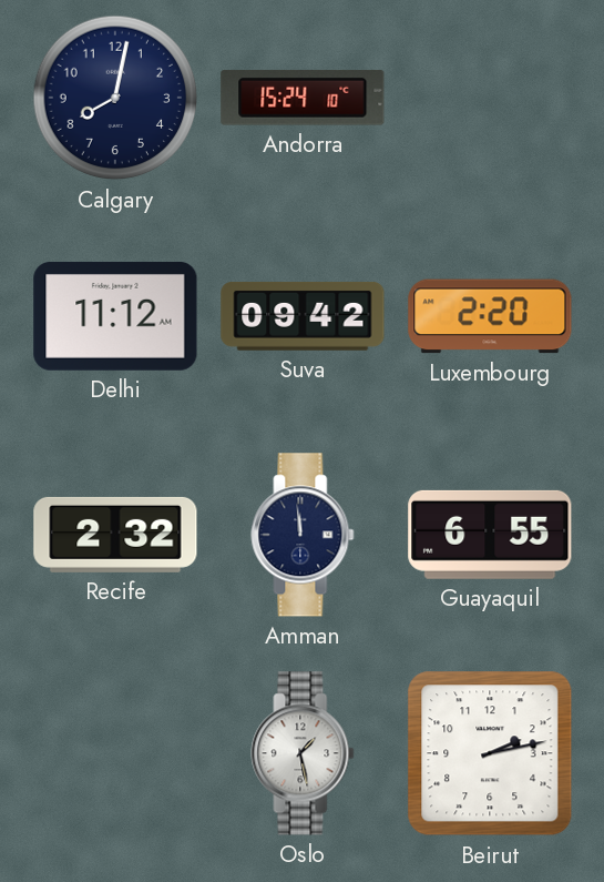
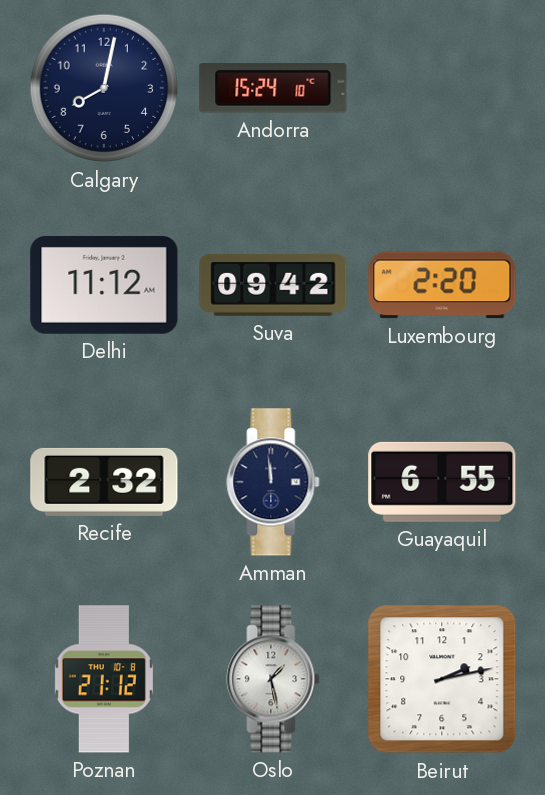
Poznan: none -> 21:12 (104, 679)
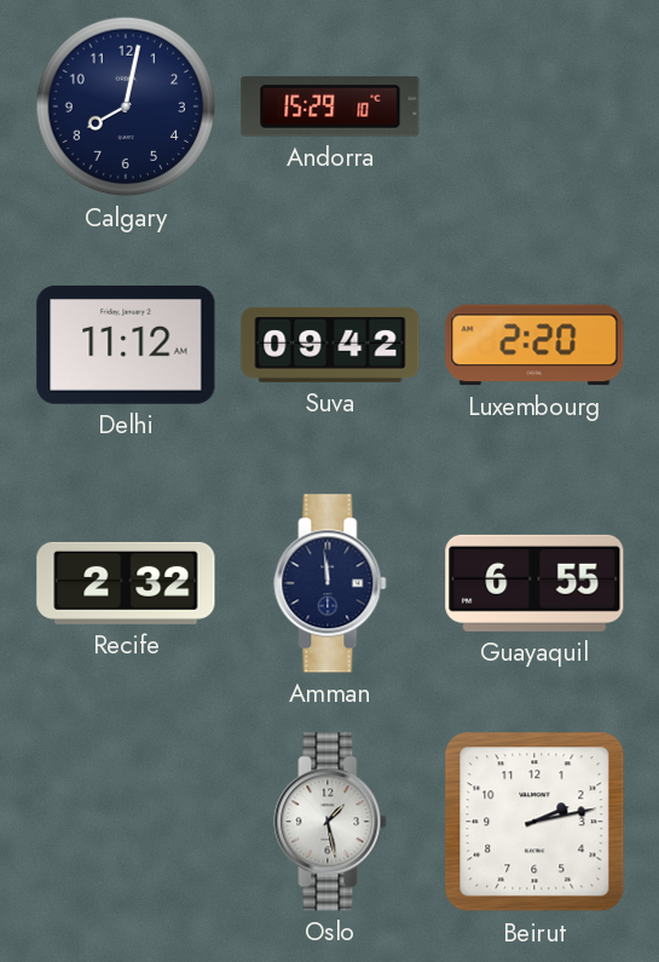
Andorra: 15:24 -> 15:29 (330, 108)
Poznan: 21:12 -> none (104, 679)
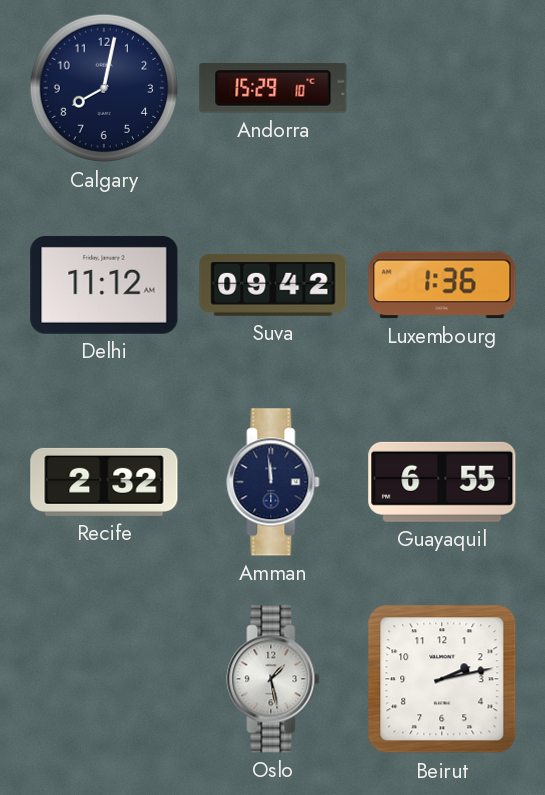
Luxembourg: 2:20 -> 1:36 (442, 285)
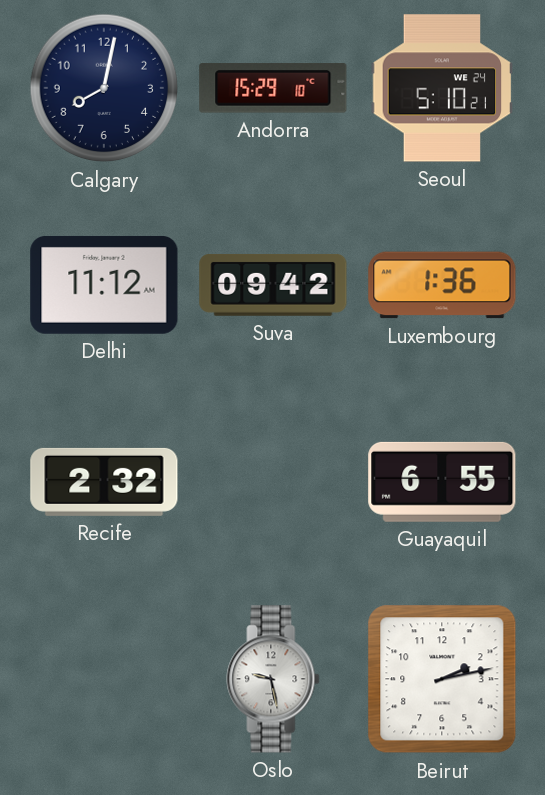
Seoul: none -> 5:10 (442, 88)
Amman: 11:59 -> none (273, 482)
Oslo: 1:28 -> 9:28 (273, 679)
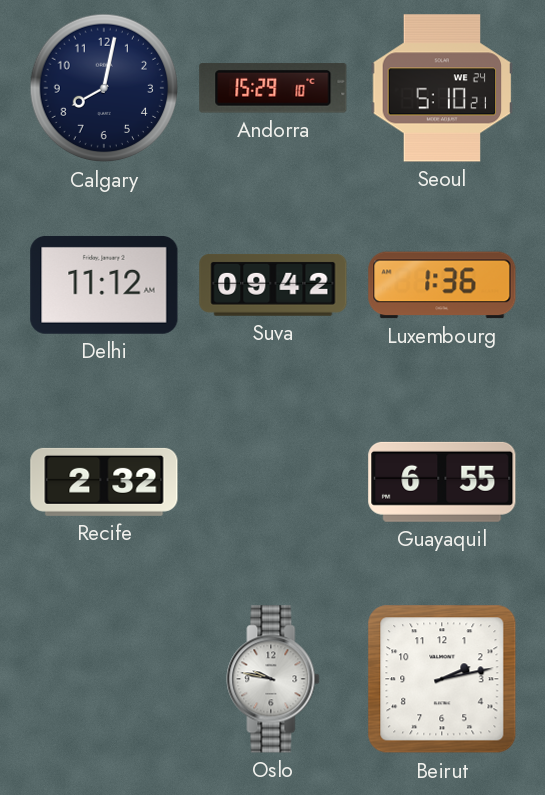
Oslo: 9:28 -> 9:47 (273, 679)
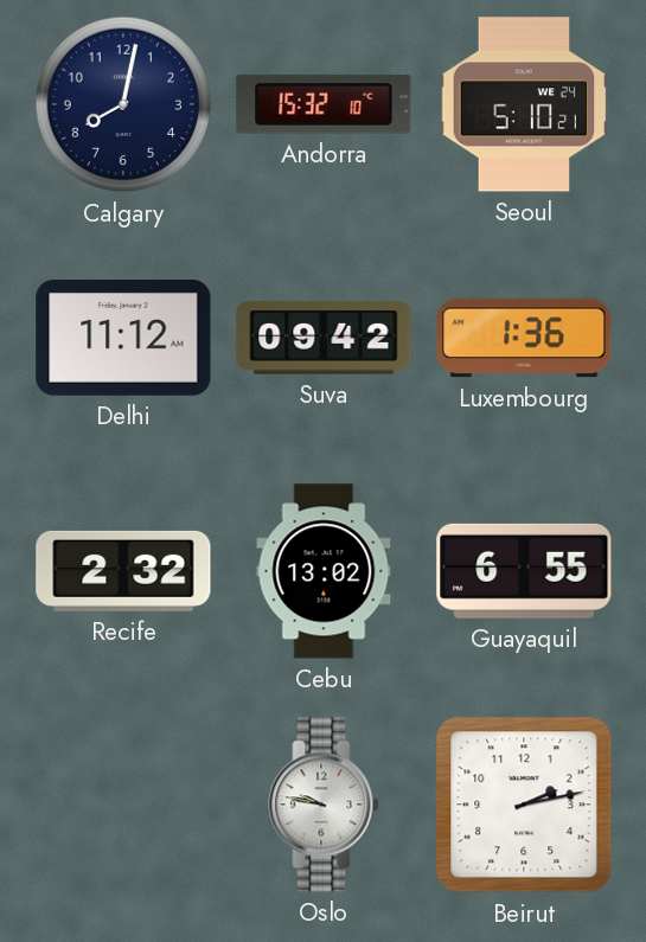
Andorra: 15:29 -> 15:32 (324, 105)
Cebu: none -> 13:02 (324, 571)
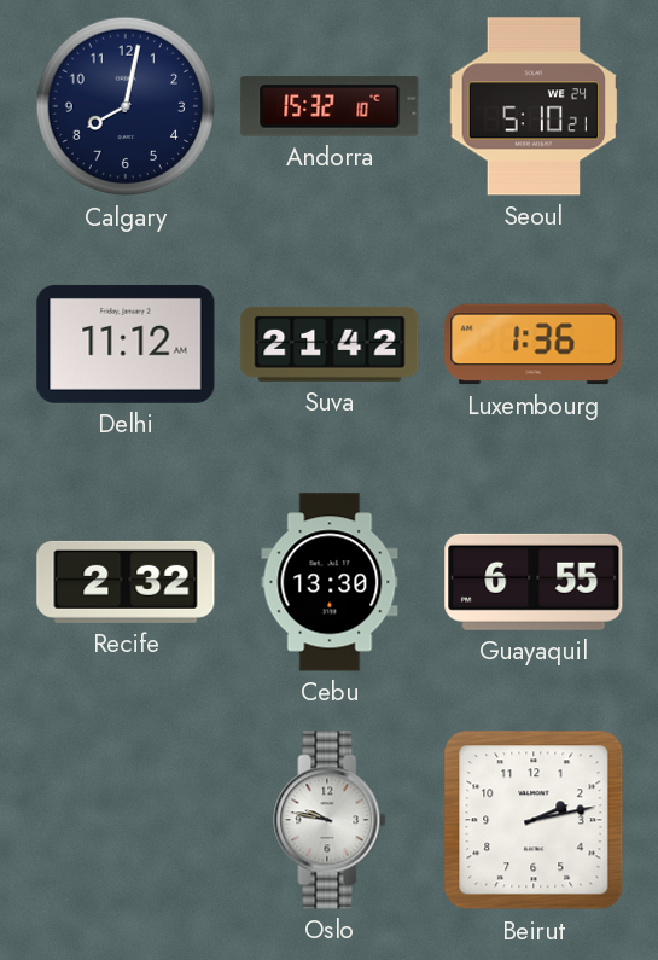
Suva: 09:42 -> 21:42 (330, 344)
Cebu: 13:02 -> 13:30 (330, 582)
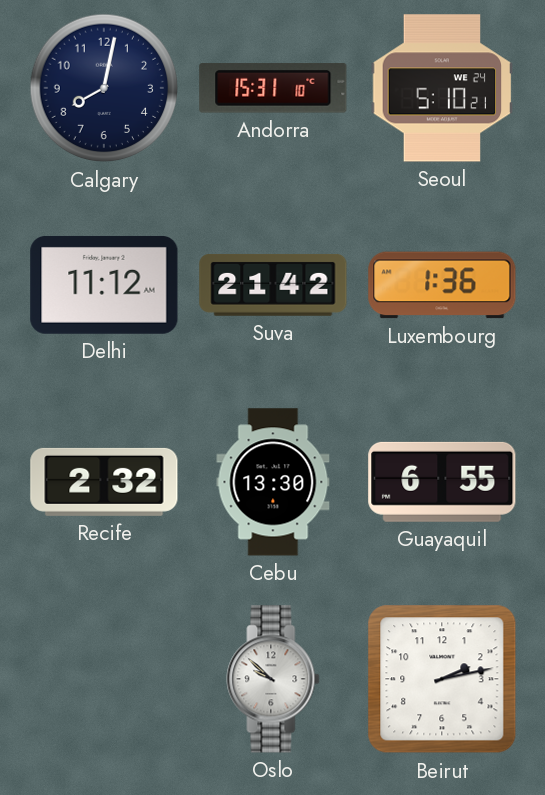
Andorra: 15:32 -> 15:31 (273, 89)
Oslo: 9:47 -> 9:52 (273, 679)
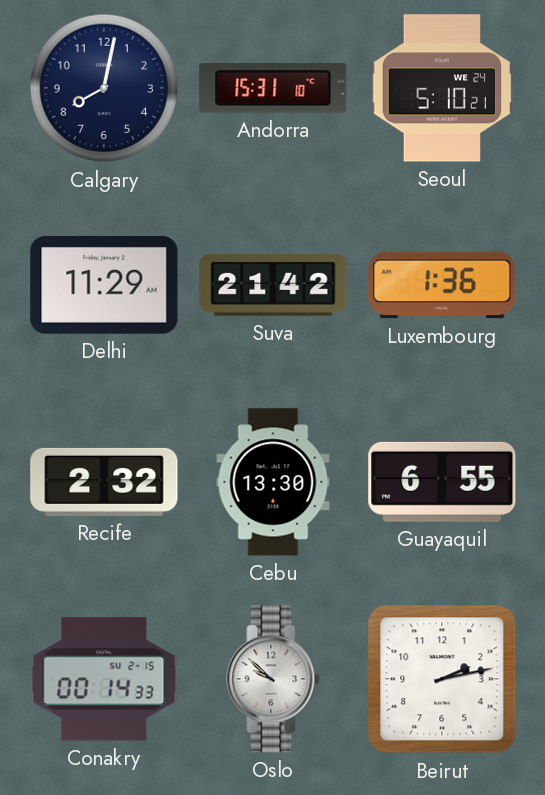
Delhi: 11:12 -> 11:29 (104, 285)
Conakry: none -> 00:14 (104, 679)
